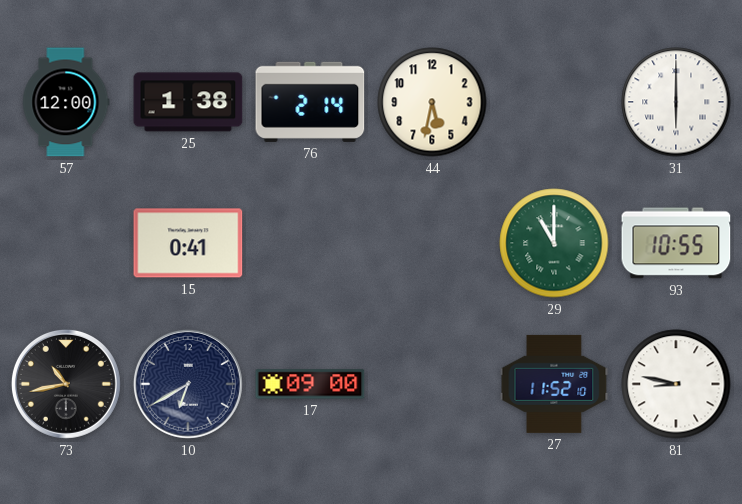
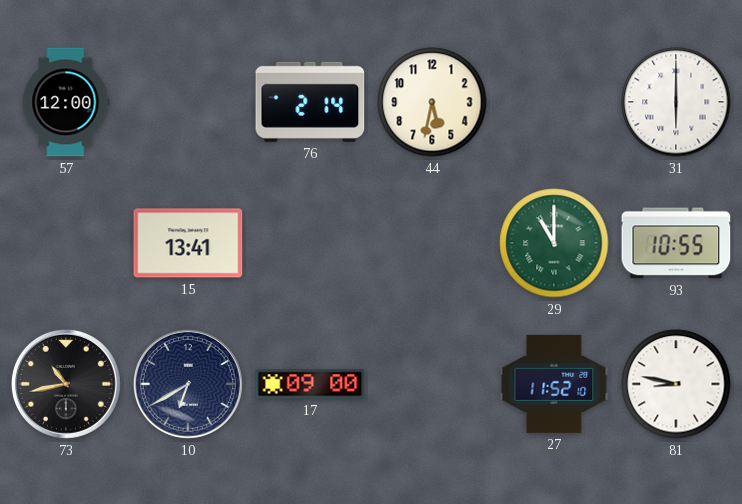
25: 1:38 -> none (188, 102)
15: 0:41 -> 13:41 (188, 243)
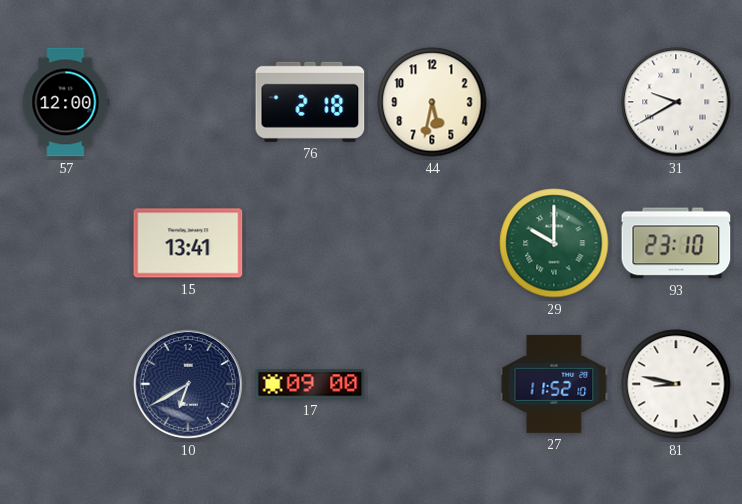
76: 2:14 -> 2:18 (310, 102)
31: 6:00 -> 9:40 (676, 102)
29: 11:00 -> 10:00 (554, 243)
93: 10:55 -> 23:10 (676, 243)
73: 10:43 -> none (66, 384)
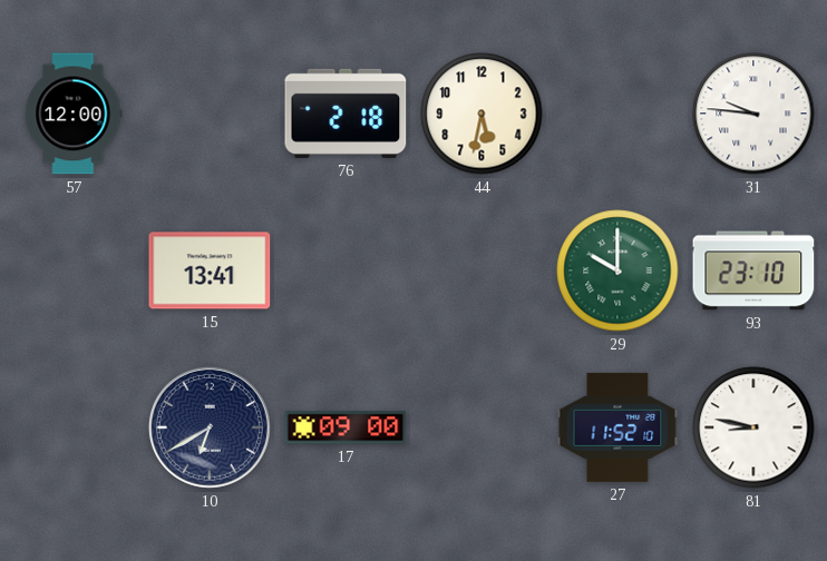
31: 9:40 -> 9:46 (753, 114)
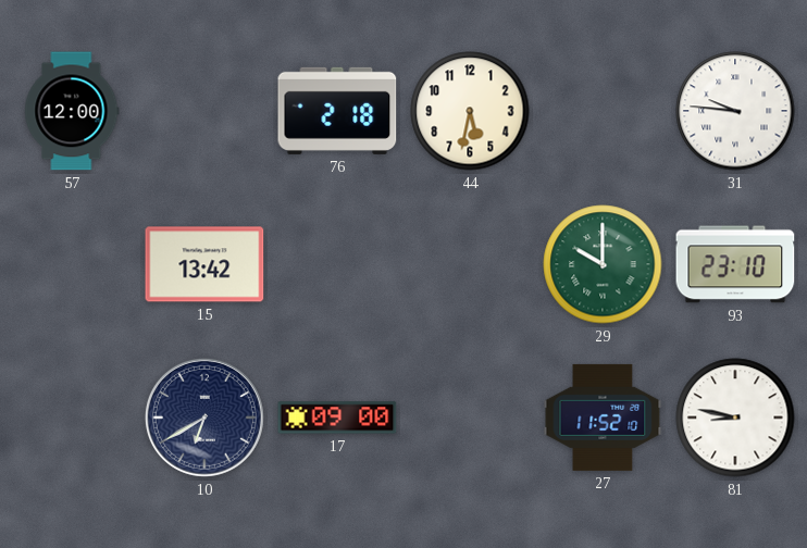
15: 13:41 -> 13:42 (204, 264)
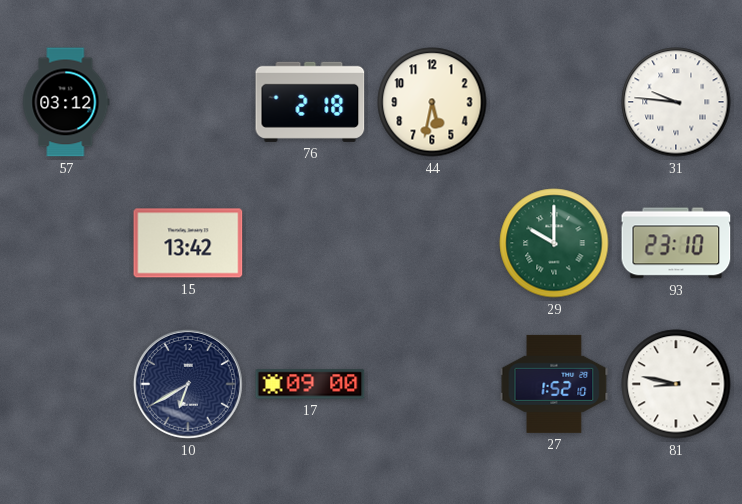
57: 12:00 -> 03:12 (66, 102)
27: 11:52 -> 1:52 (554, 384)
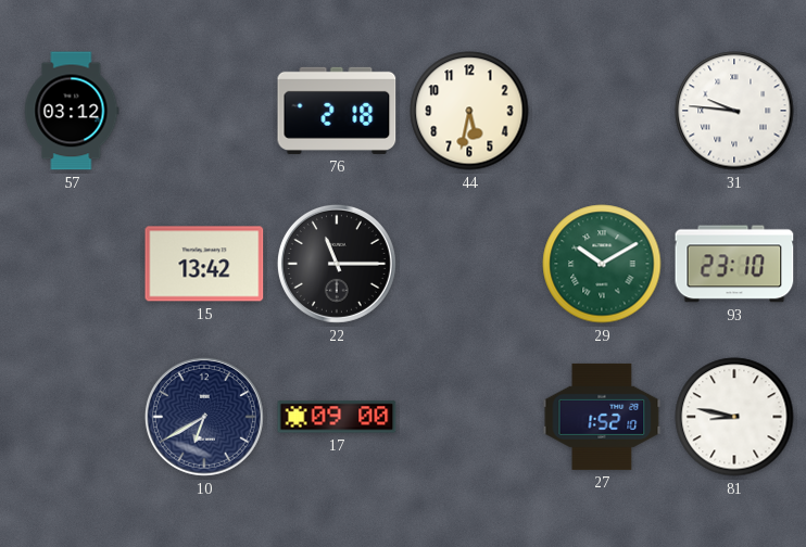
22: none -> 11:15 (337, 264)
29: 10:00 -> 10:10 (602, 264)
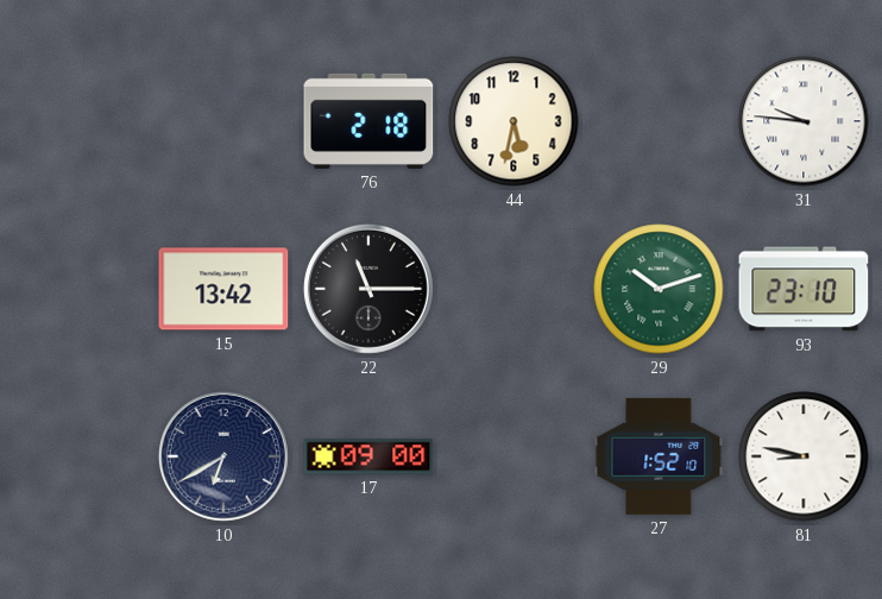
57: 03:12 -> none (72, 111)
29: 10:10 -> 10:12 (659, 289)
